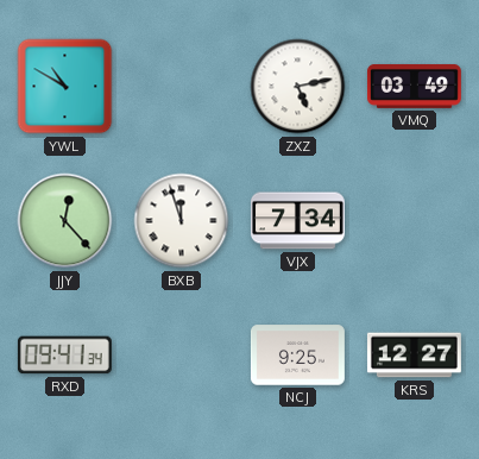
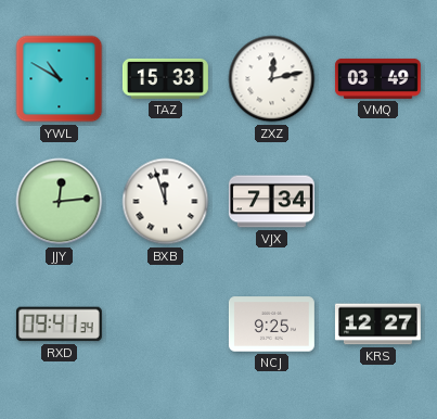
TAZ: none -> 15:33 (165, 78)
ZXZ: 5:13 -> 12:13 (272, 79)
JJY: 12:23 -> 12:14 (60, 202)
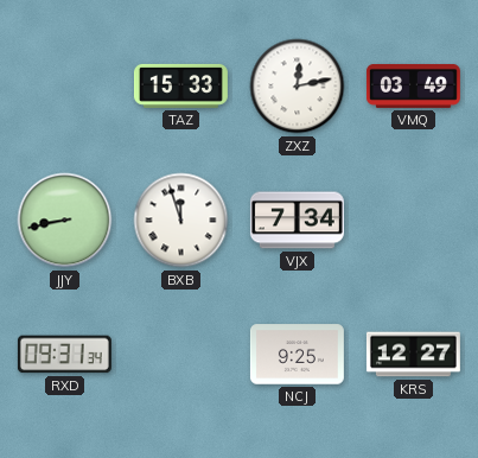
YWL: 10:50 -> none (60, 79)
JJY: 12:14 -> 8:43 (65, 221)
RXD: 09:41 -> 09:31 (64, 355)
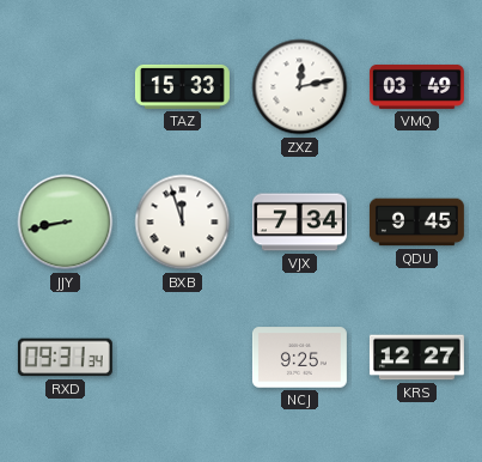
QDU: none -> 9:45 (416, 223)
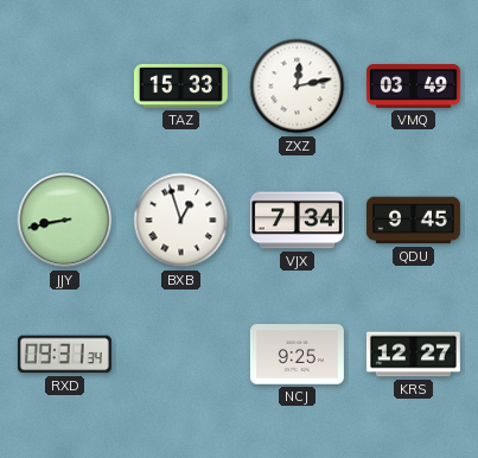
BXB: 11:57 -> 12:57 (181, 221)
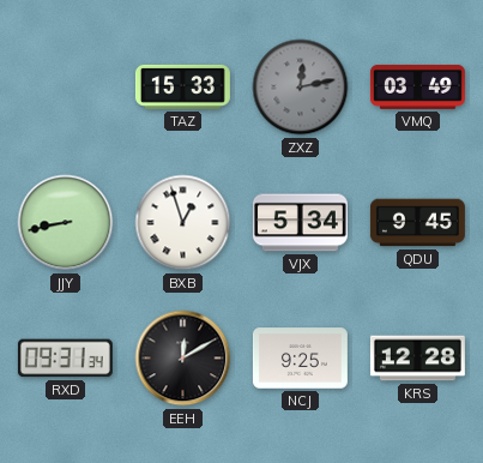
ZXZ dial: white -> grey (301, 88)
VJX: 7:34 -> 5:34 (300, 223)
EEH: none -> 12:10 (183, 359)
KRS: 12:27 -> 12:28 (417, 359)
